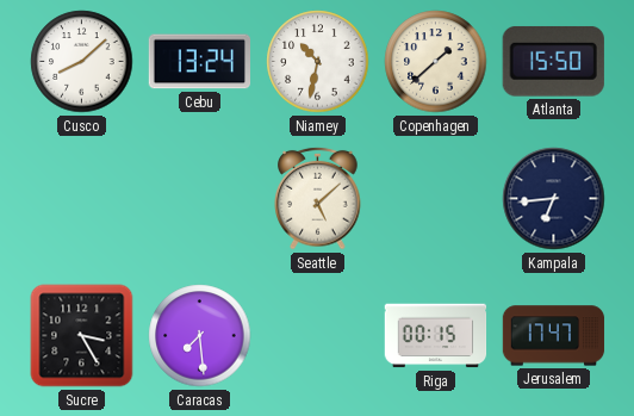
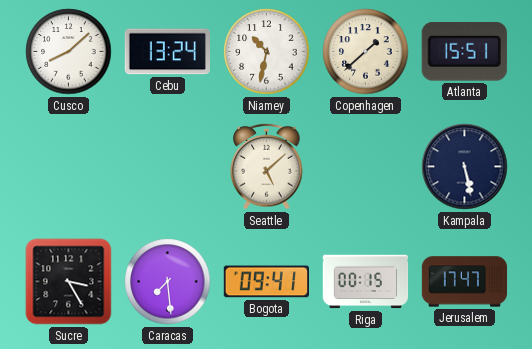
Atlanta: 15:50 -> 15:51 (464, 51)
Kampala: 6:44 -> 5:28 (465, 167)
Bogota: none -> 09:41 (266, 282)
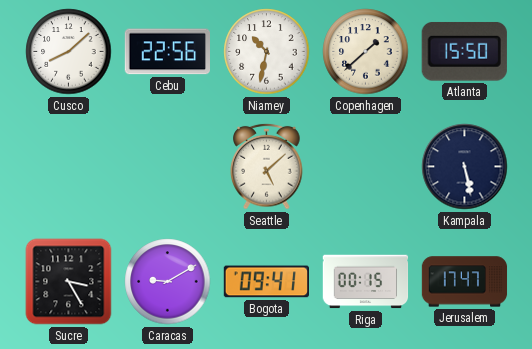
Cebu: 13:24 -> 22:56 (167, 52)
Atlanta: 15:51 -> 15:50 (464, 51)
Caracas: 7:29 -> 9:10 (168, 282)
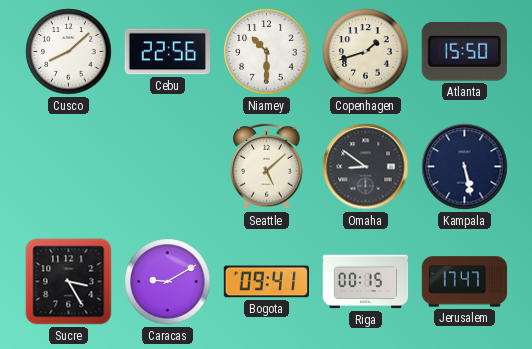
Niamey: 10:32 -> 10:30 (267, 52)
Copenhagen: 1:38 -> 1:42 (366, 52)
Omaha: none -> 8:51 (366, 167)
